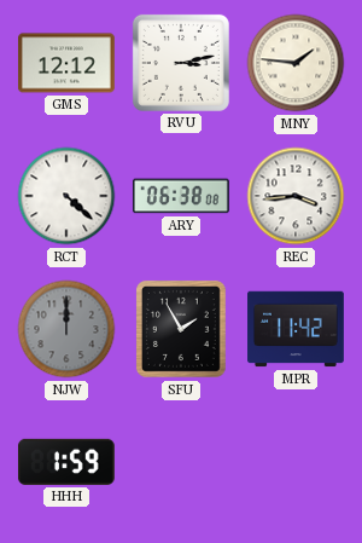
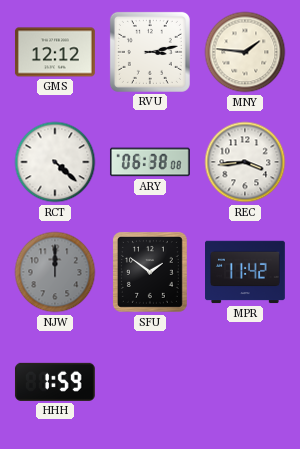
SFU: 1:55 -> 1:51 (150, 272)
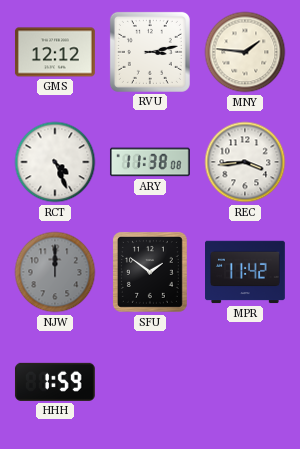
RCT: 4:22 -> 4:26 (55, 162)
ARY: 06:38 -> 11:38 (150, 162)
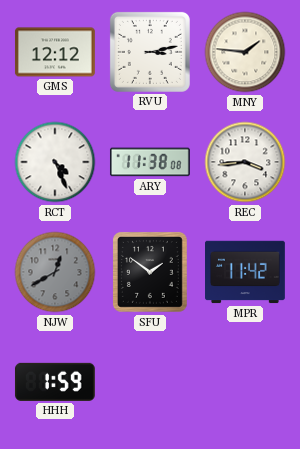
NJW: 12:00 -> 12:40 (55, 272)
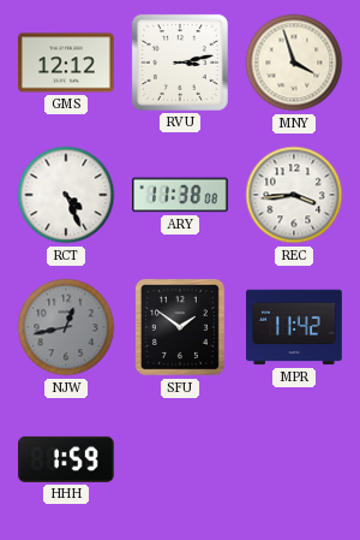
MNY: 1:46 -> 3:57 (294, 63)
NJW: 12:40 -> 12:43 (66, 327)
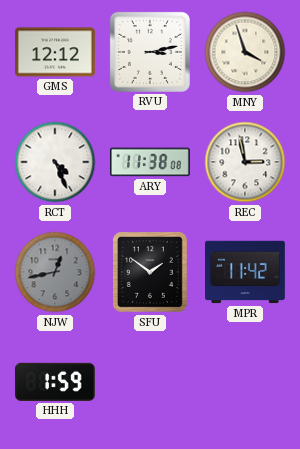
REC: 3:44 -> 2:58 (245, 162)
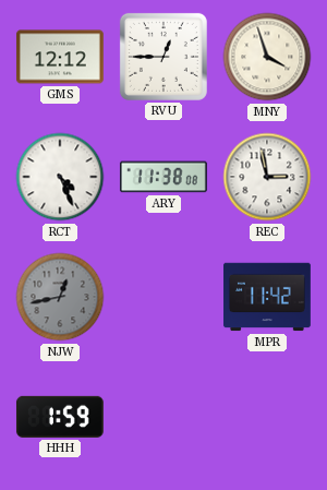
RVU: 3:13 -> 12:45 (163, 57)
SFU: 1:51 -> none (150, 272)
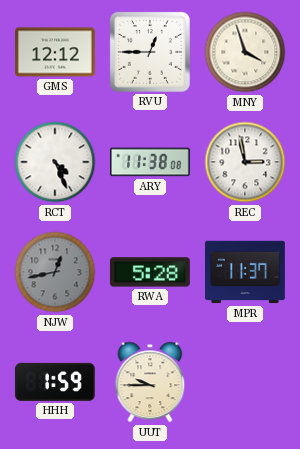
RWA: none -> 5:28 (150, 272)
MPR: 11:42 -> 11:37 (246, 272)
UUT: none -> 9:45 (150, 382)
